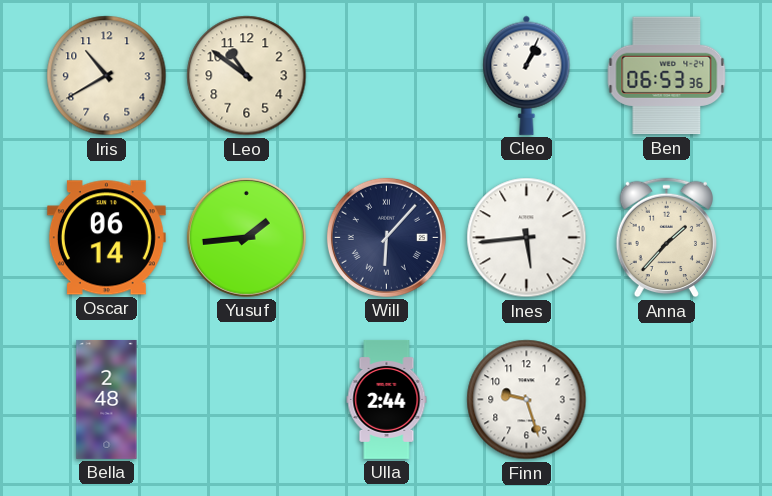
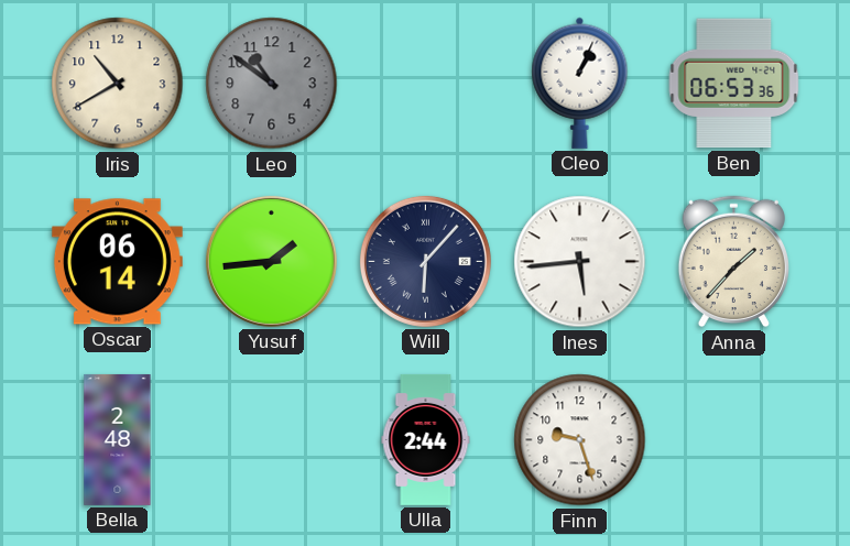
Leo dial: cream -> grey (272, 84)
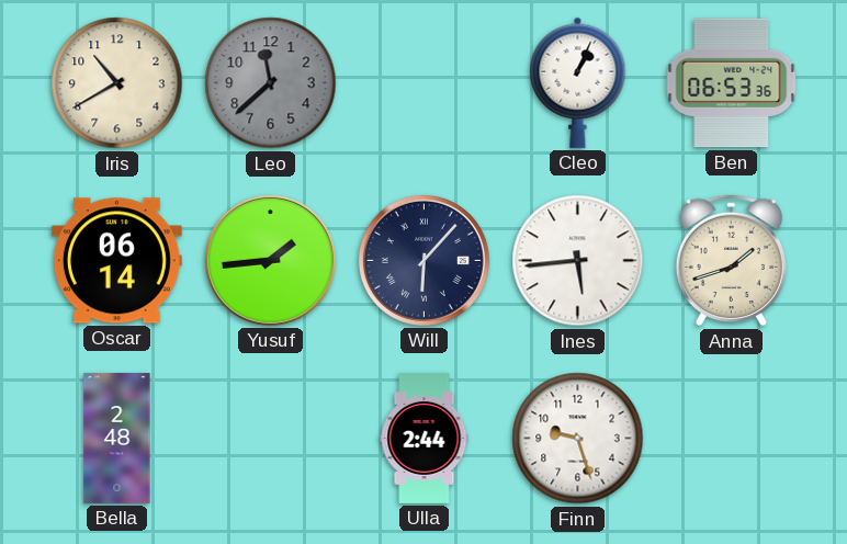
Leo: 10:51 -> 11:38 (271, 83)
Anna: 1:37 -> 1:42 (731, 261)
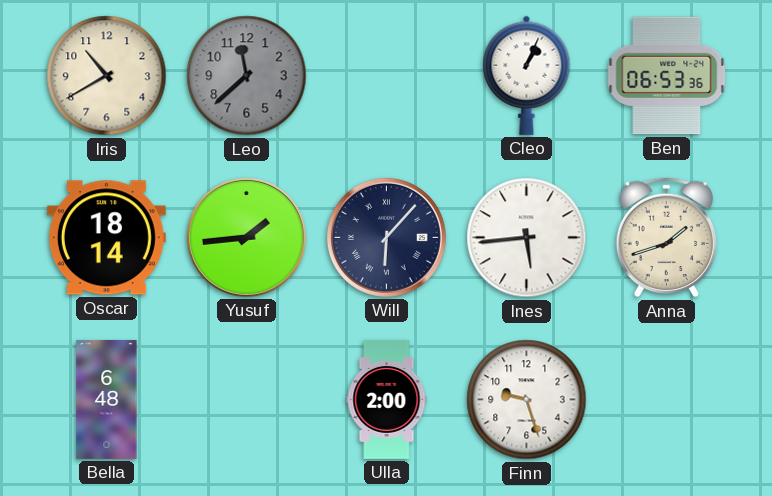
Oscar: 06:14 -> 18:14 (106, 238)
Bella: 2:48 -> 6:48 (107, 399)
Ulla: 2:44 -> 2:00 (387, 399)
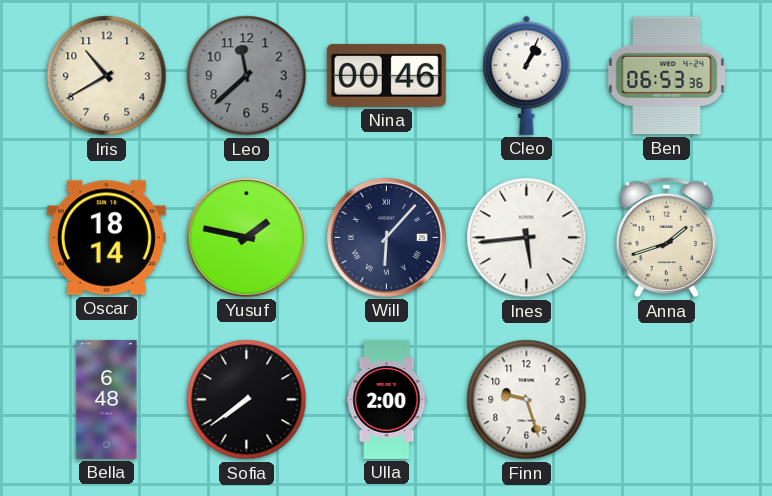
Nina: none -> 00:46 (386, 76)
Yusuf: 1:44 -> 1:47 (246, 237)
Sofia: none -> 7:39 (247, 400)
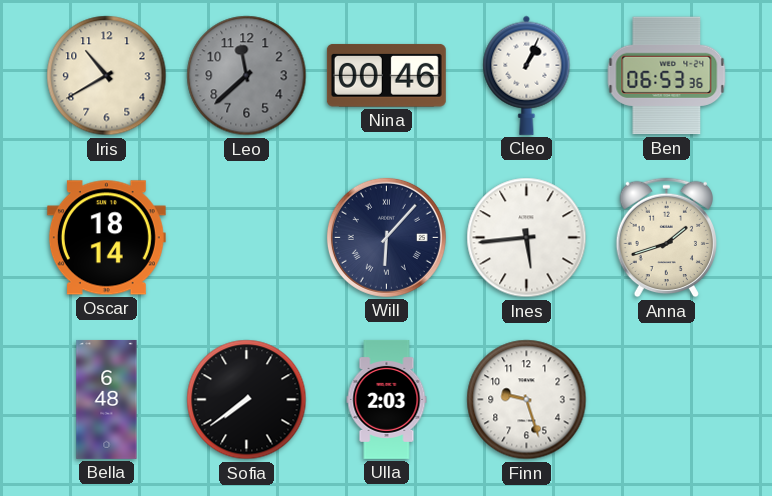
Yusuf: 1:47 -> none (246, 237)
Ulla: 2:00 -> 2:03 (387, 399)
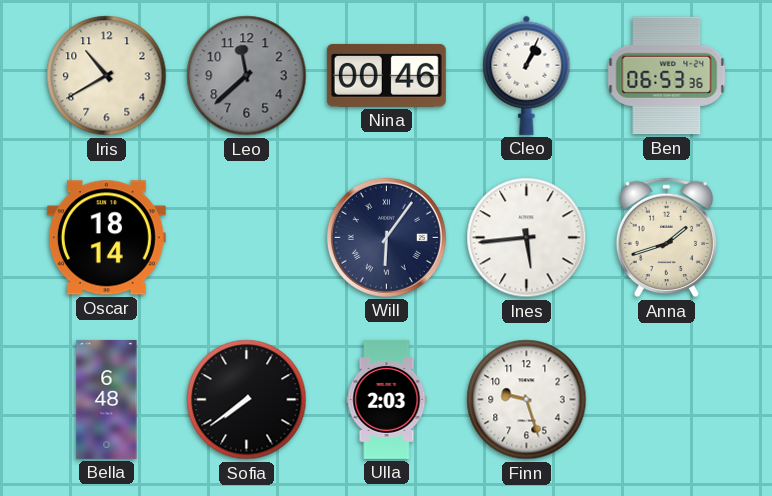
Will: 6:07 -> 6:06 (386, 237)
